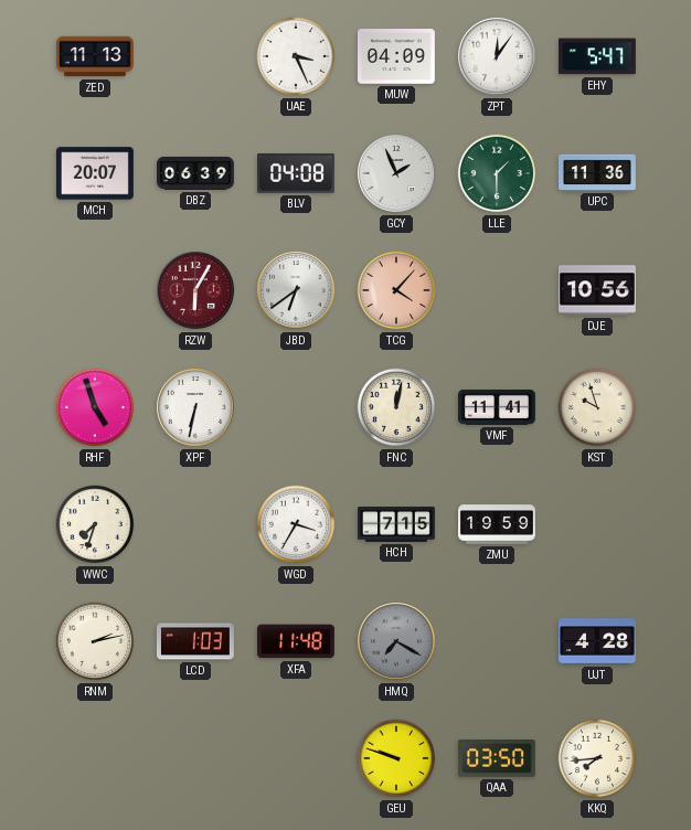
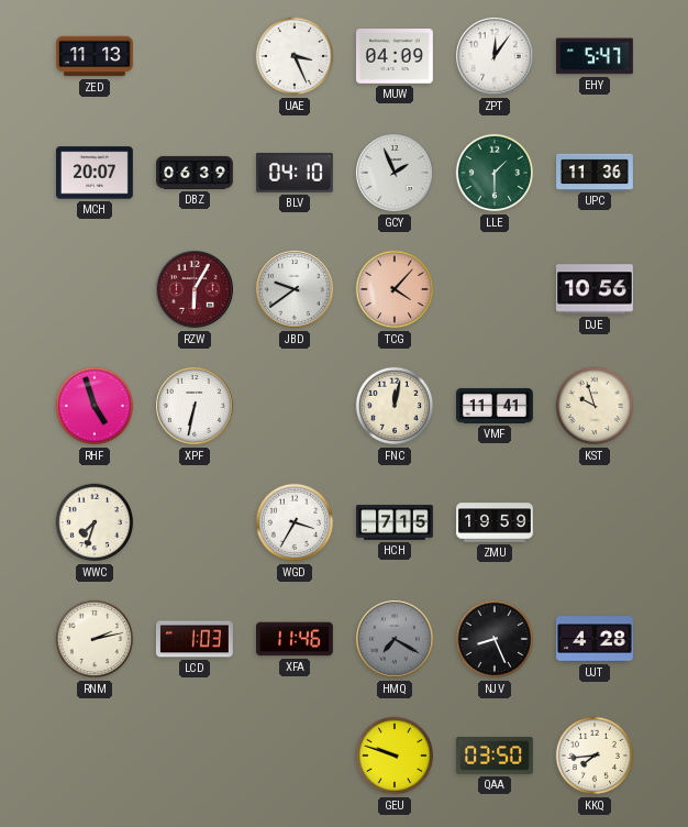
BLV: 04:08 -> 04:10 (295, 173)
JBD: 6:39 -> 9:39 (295, 289)
XFA: 11:48 -> 11:46 (295, 639)
NJV: none -> 8:26 (495, 639)
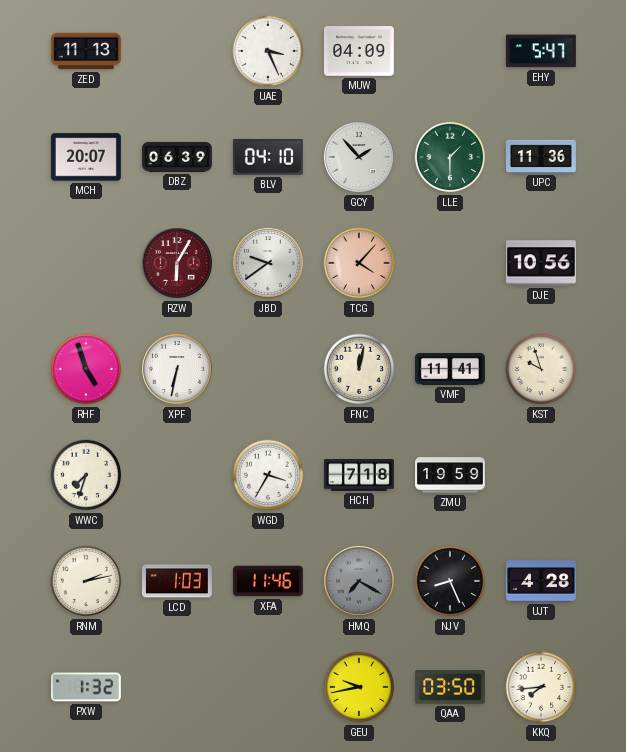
ZPT: 12:06 -> none (495, 56)
GCY: 1:56 -> 1:53 (359, 157)
HCH: 7:15 -> 7:18 (360, 475)
PXW: none -> 1:32 (86, 687)
GEU: 9:48 -> 9:43 (359, 687)
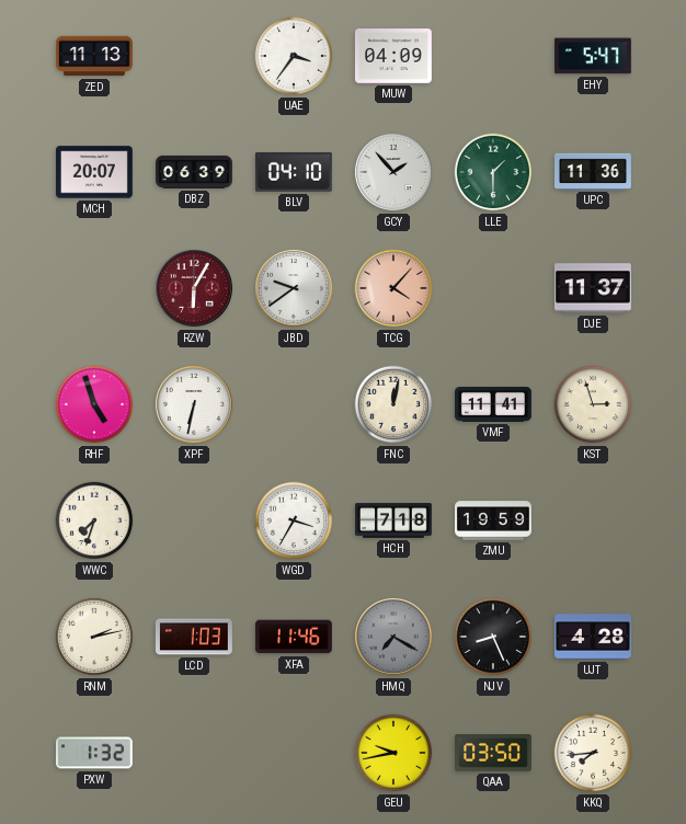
UAE: 3:26 -> 3:36 (294, 56)
DJE: 10:56 -> 11:37 (593, 288)
KST: 9:57 -> 2:57 (593, 404)
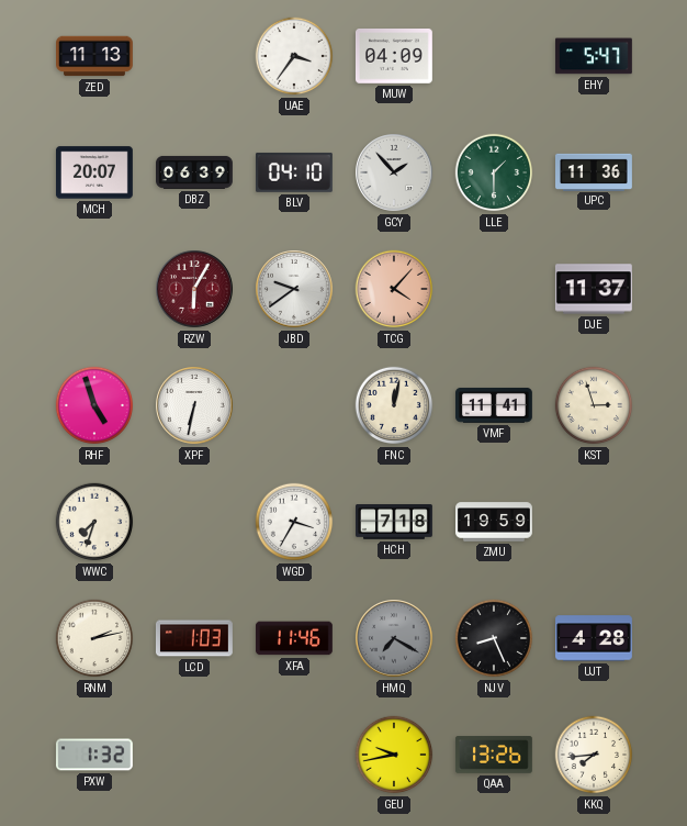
QAA: 03:50 -> 13:26 (494, 755)
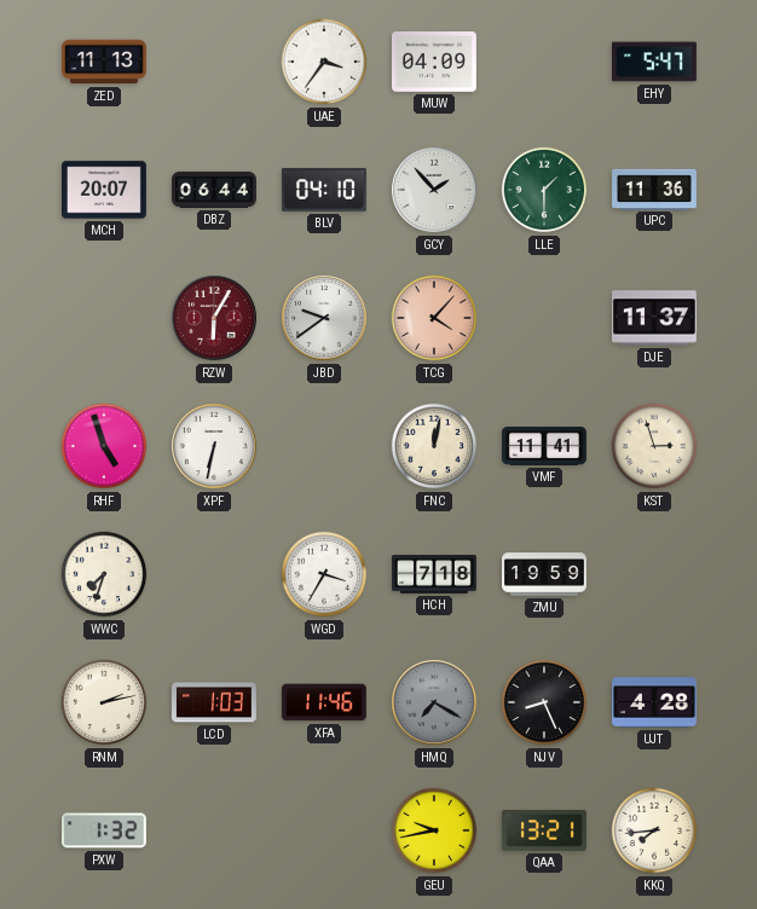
DBZ: 06:39 -> 06:44 (215, 190)
QAA: 13:26 -> 13:21 (544, 830)
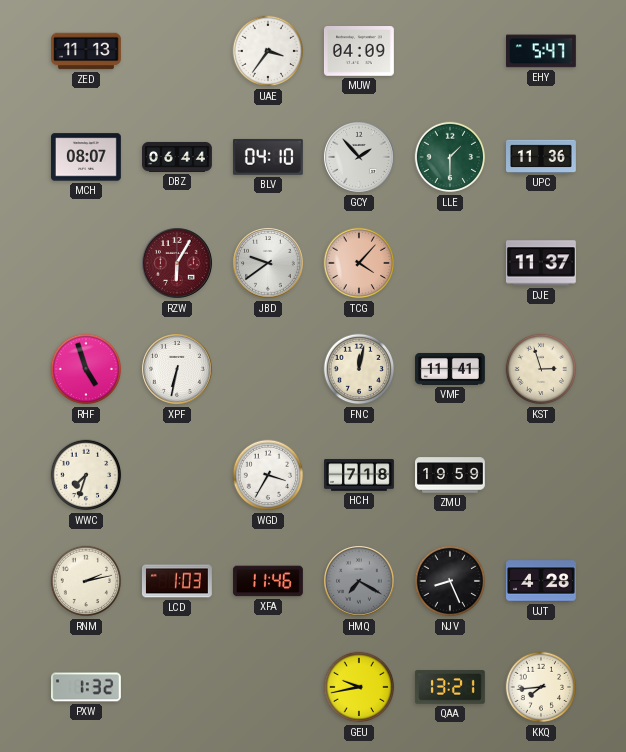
MCH: 20:07 -> 08:07 (86, 157)
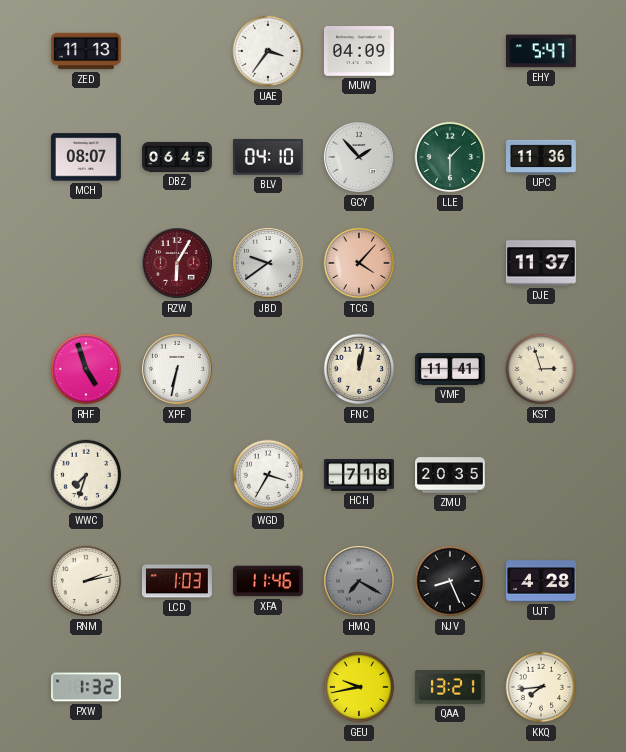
DBZ: 06:44 -> 06:45 (178, 157)
ZMU: 19:59 -> 20:35 (451, 475)
